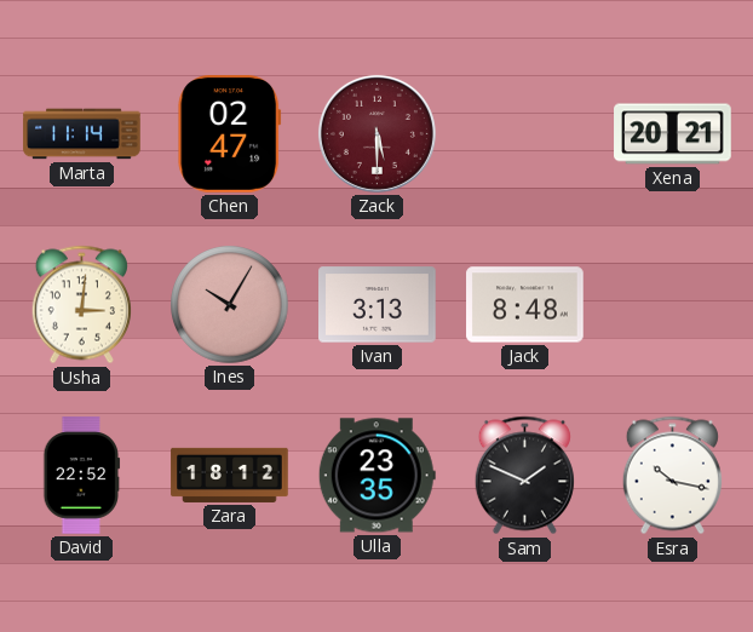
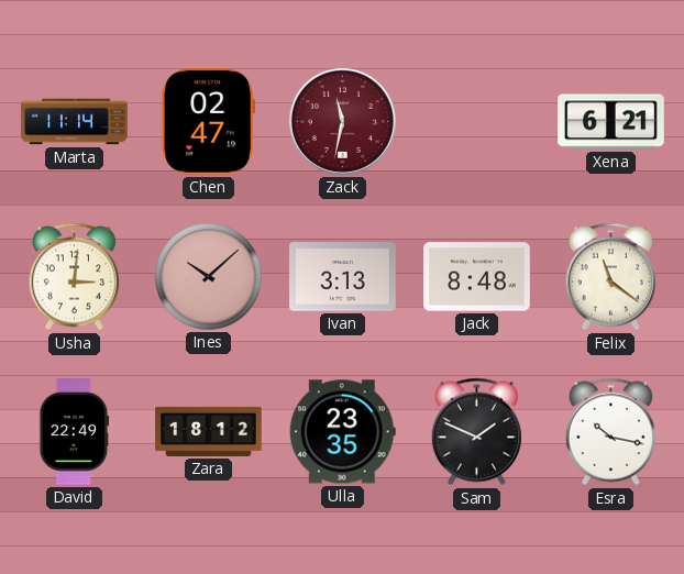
Zack: 5:30 -> 11:32 (342, 121)
Xena: 20:21 -> 6:21 (611, 122)
Ines: 10:05 -> 10:08 (209, 277)
Felix: none -> 11:21 (610, 277)
David: 22:52 -> 22:49 (75, 432)
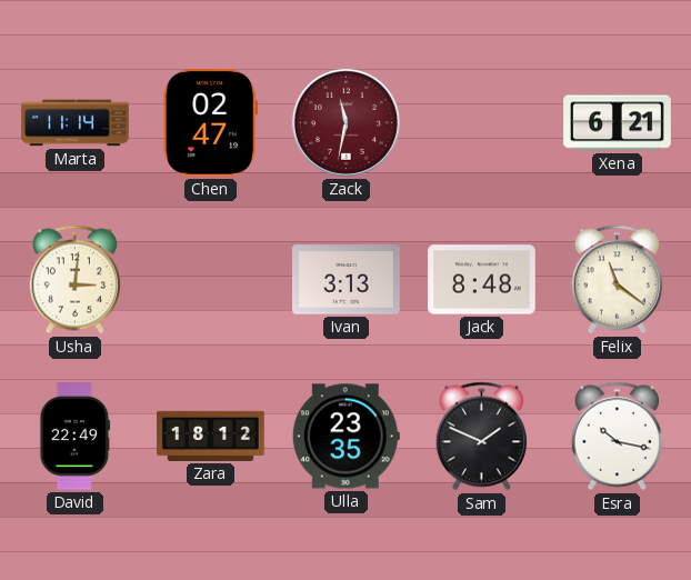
Ines: 10:08 -> none (209, 277)
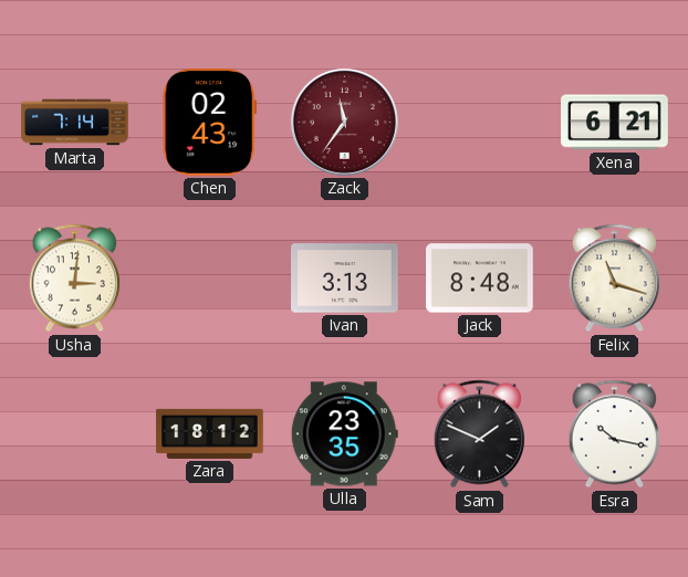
Marta: 11:14 -> 7:14 (75, 123)
Chen: 02:47 -> 02:43 (210, 123)
Zack: 11:32 -> 11:36 (344, 122)
Felix: 11:21 -> 11:18 (614, 279)
David: 22:49 -> none (76, 437)
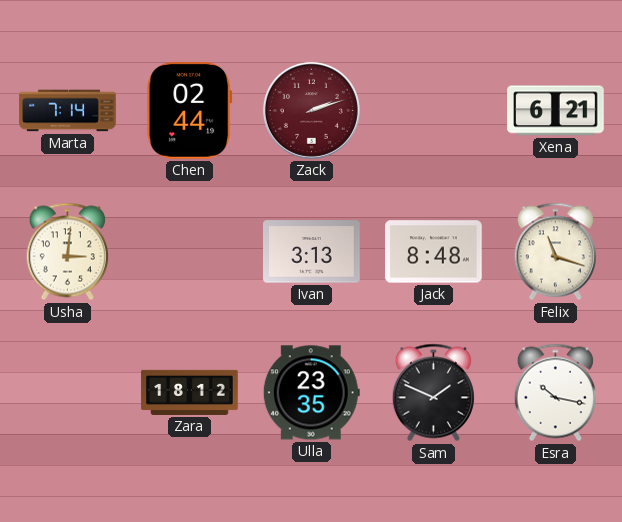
Chen: 02:43 -> 02:44 (190, 111)
Zack: 11:36 -> 2:12 (311, 110)
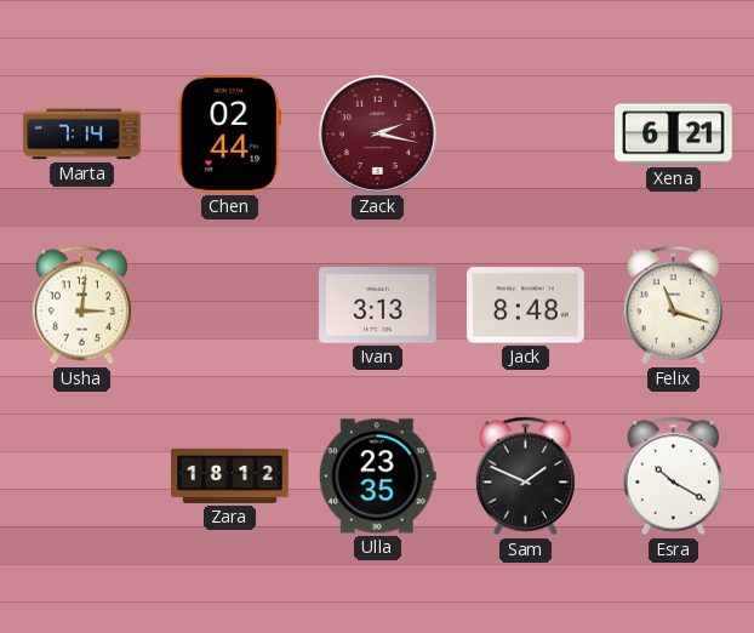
Zack: 2:12 -> 2:17 (377, 133)
Esra: 10:17 -> 10:20 (673, 477)
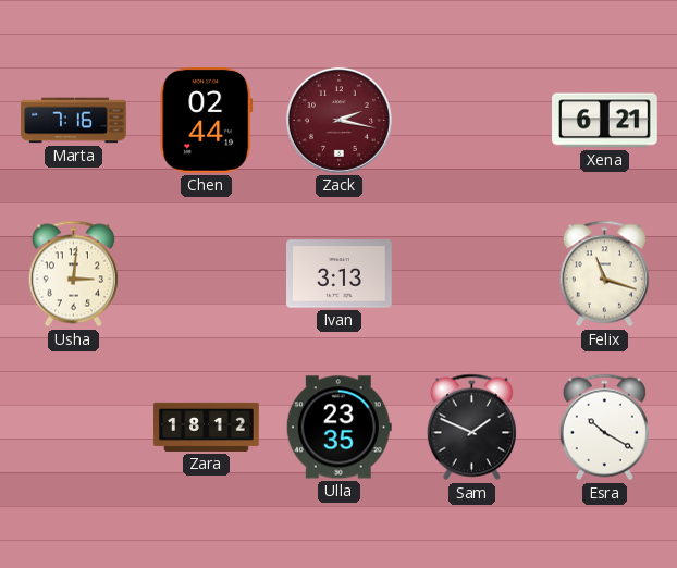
Marta: 7:14 -> 7:16 (74, 121)
Jack: 8:48 -> none (526, 306)
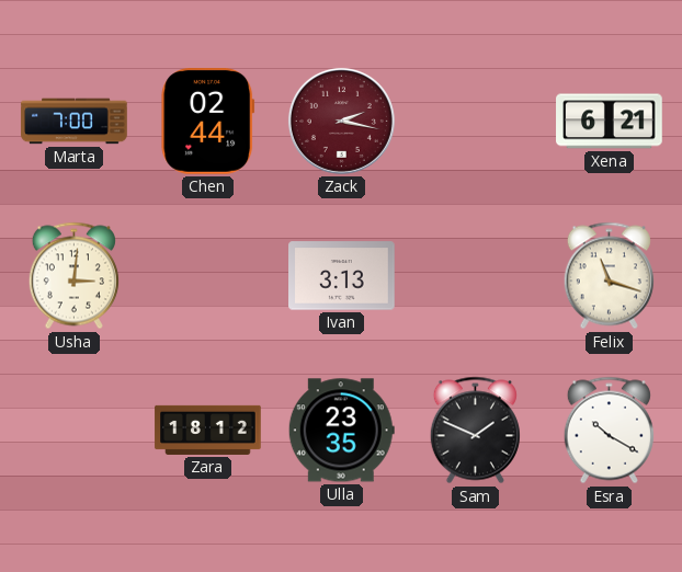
Marta: 7:16 -> 7:00 (75, 122)
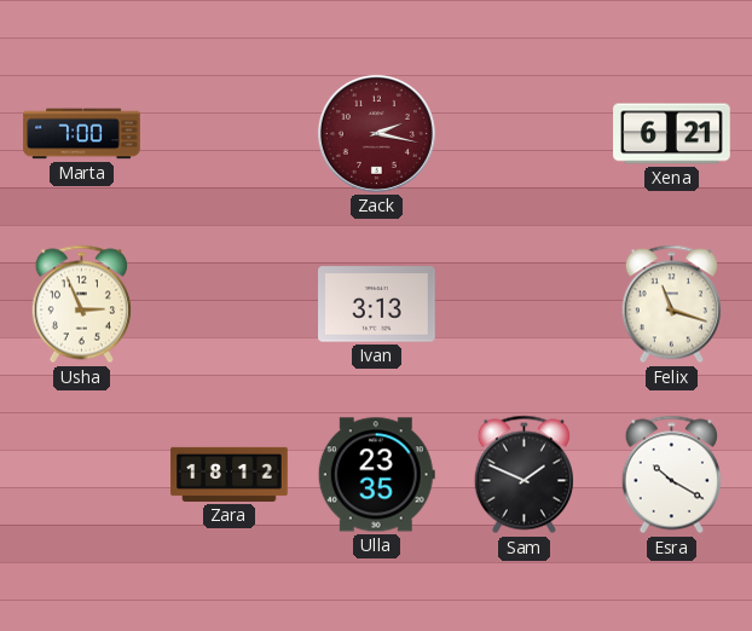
Chen: 02:44 -> none (208, 122)
Usha: 3:01 -> 2:56 (81, 305)
